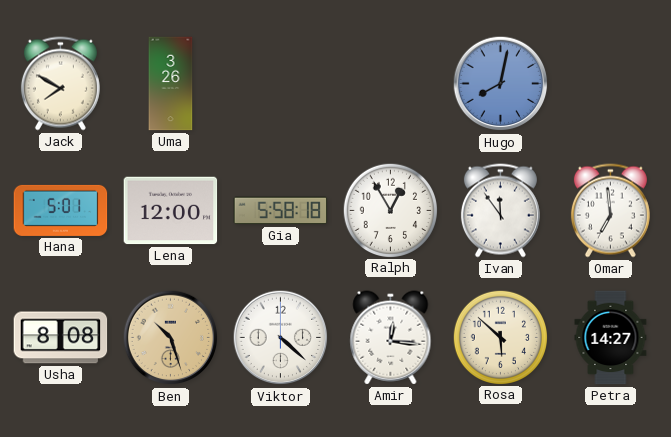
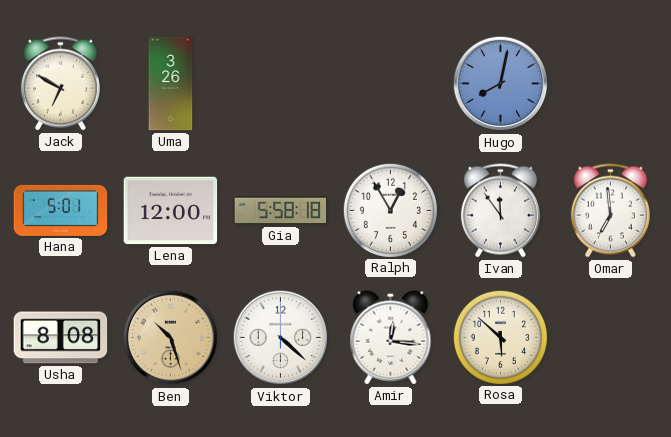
Jack: 7:50 -> 6:50 (60, 84)
Petra: 14:27 -> none (611, 338)
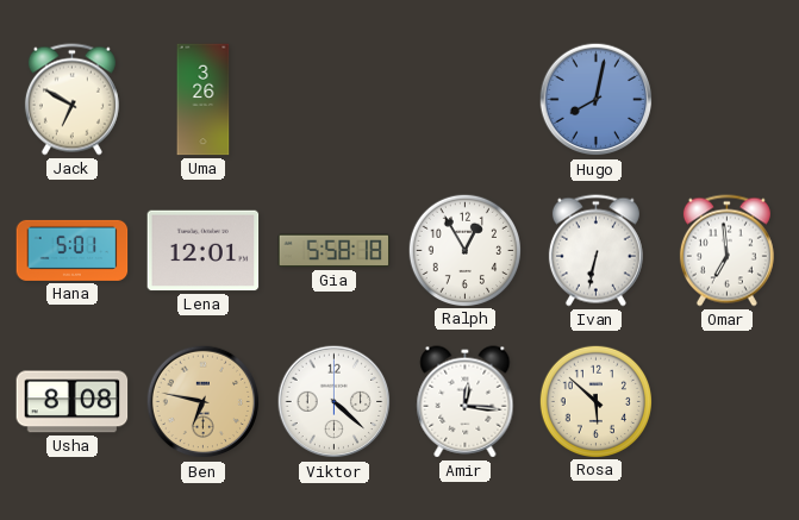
Lena: 12:00 -> 12:01 (204, 251)
Ivan: 11:54 -> 6:32 (595, 251)
Ben: 10:27 -> 6:47 (204, 402)
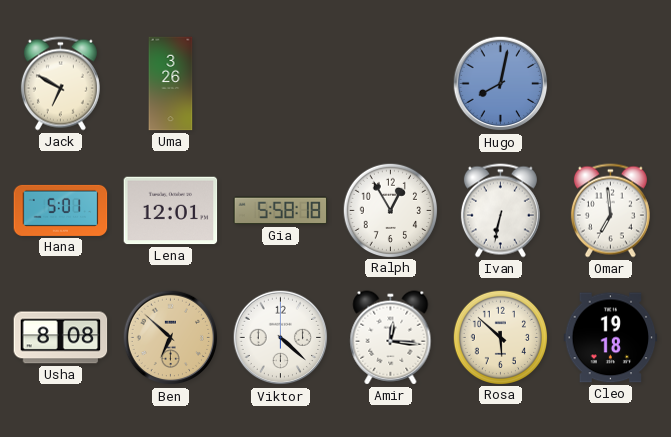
Ben: 6:47 -> 6:52 (171, 338)
Cleo: none -> 19:18 (611, 338)
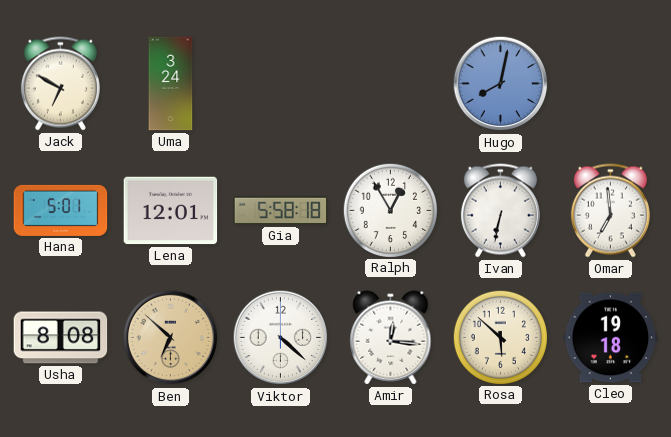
Uma: 3:26 -> 3:24 (171, 84)
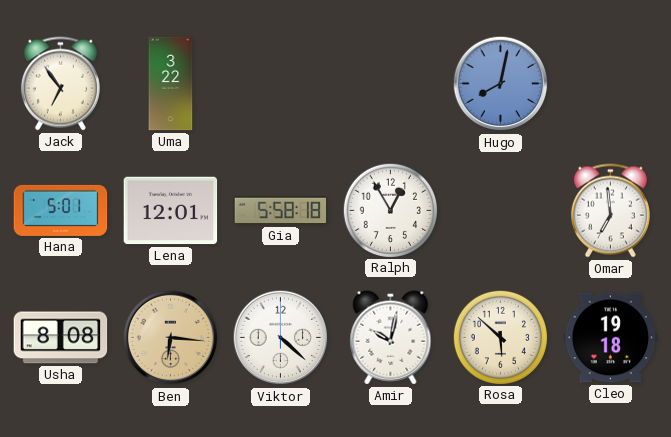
Jack: 6:50 -> 6:54 (60, 84)
Uma: 3:24 -> 3:22 (171, 84)
Ivan: 6:32 -> none (500, 211)
Ben: 6:52 -> 6:16 (171, 338)
Amir: 12:16 -> 10:02 (391, 338)
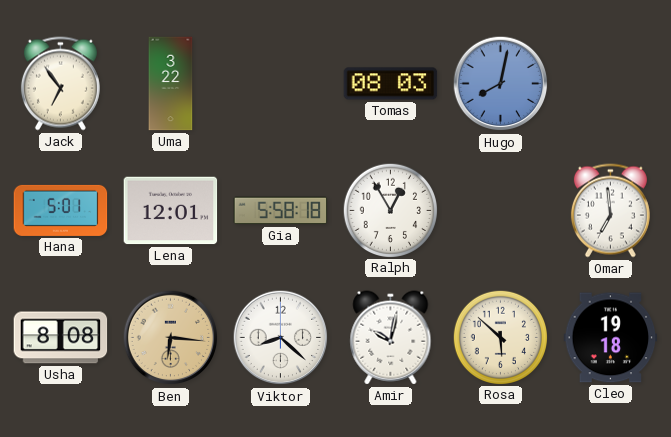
Tomas: none -> 08:03 (391, 84)
Viktor: 4:22 -> 8:22 (281, 338)
